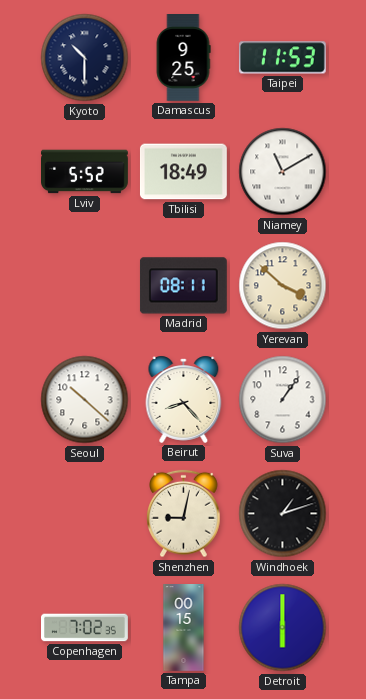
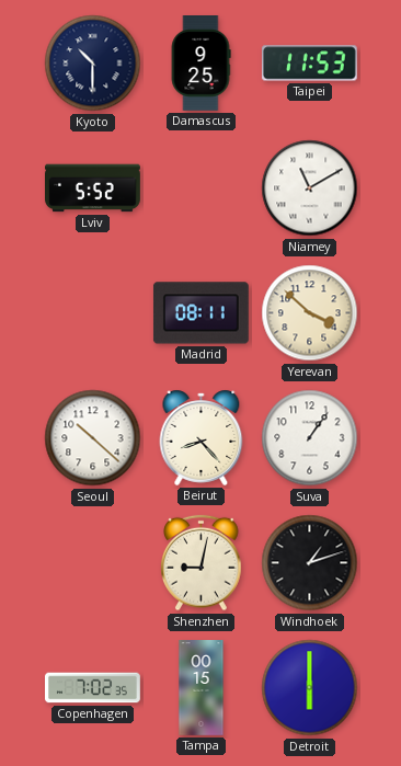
Tbilisi: 18:49 -> none (184, 172)
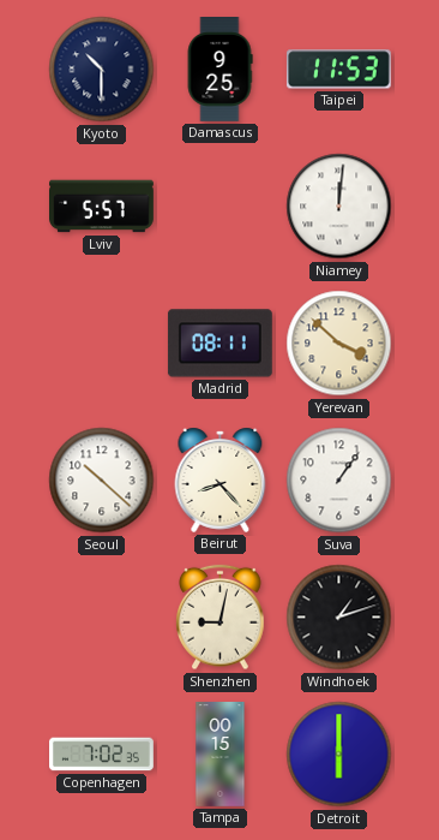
Lviv: 5:52 -> 5:57 (102, 207)
Niamey: 11:10 -> 12:01 (339, 207)
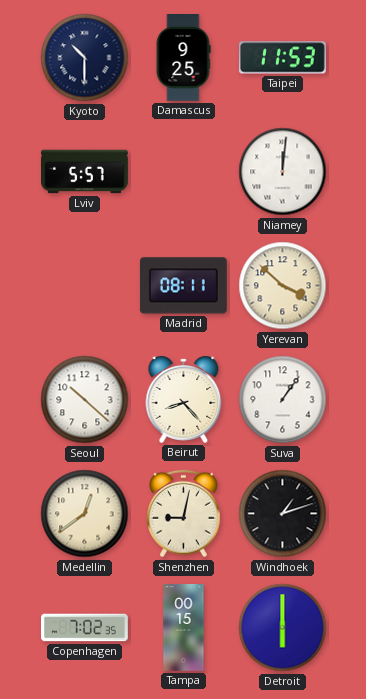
Medellin: none -> 12:39 (85, 514)
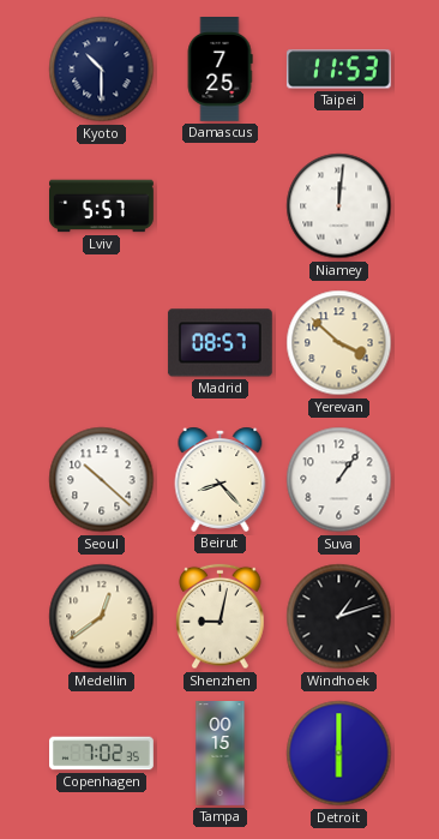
Damascus: 9:25 -> 7:25 (220, 70)
Madrid: 08:11 -> 08:57 (220, 343)
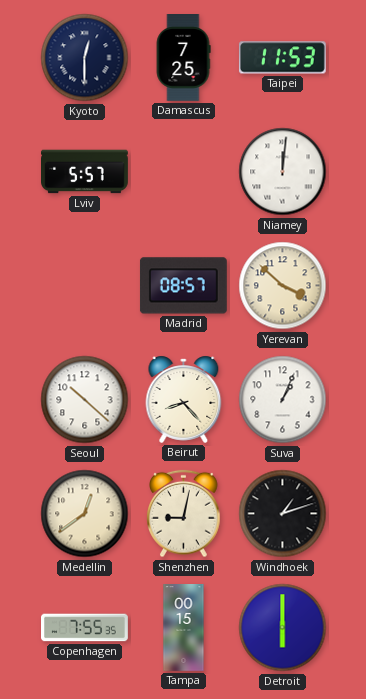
Kyoto: 10:30 -> 12:30 (85, 58)
Suva: 1:06 -> 1:04 (283, 400)
Copenhagen: 7:02 -> 7:55 (85, 628)
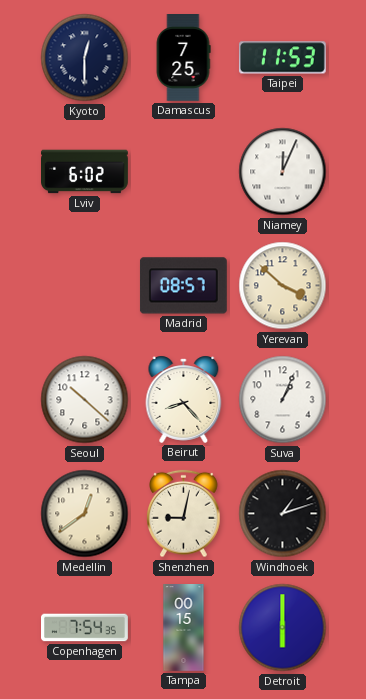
Lviv: 5:57 -> 6:02 (85, 172)
Niamey: 12:01 -> 12:04 (283, 172)
Copenhagen: 7:55 -> 7:54 (85, 628)
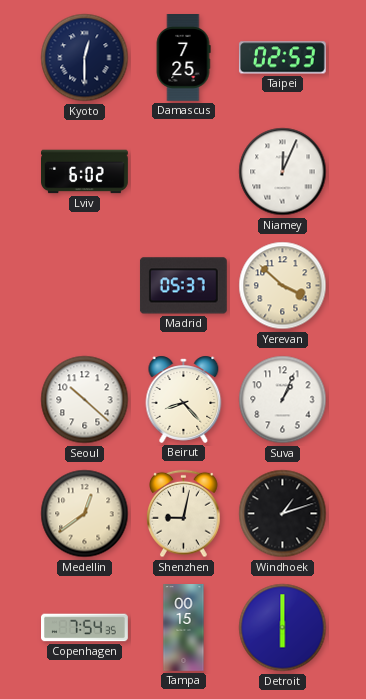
Taipei: 11:53 -> 02:53 (282, 58)
Madrid: 08:57 -> 05:37 (183, 286)
